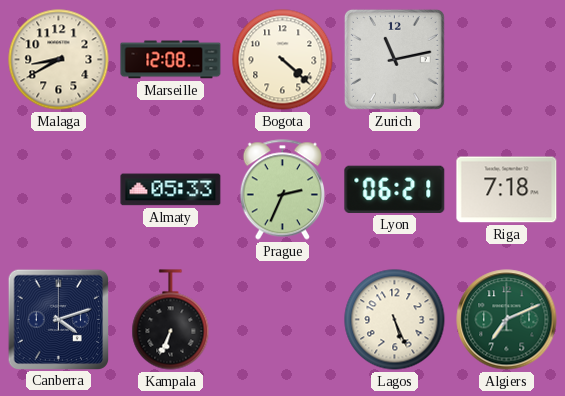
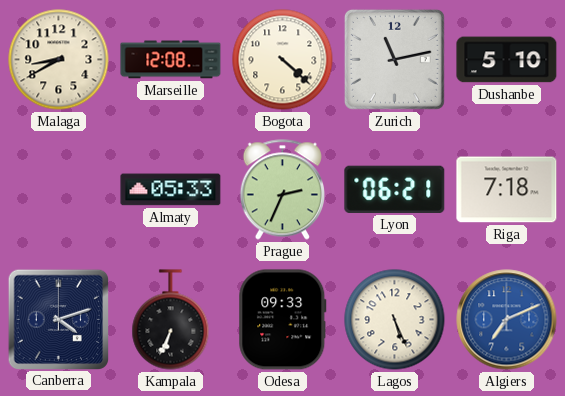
Dushanbe: none -> 5:10 (507, 60)
Odesa: none -> 09:33 (283, 320)
Algiers dial: green -> blue (507, 320)
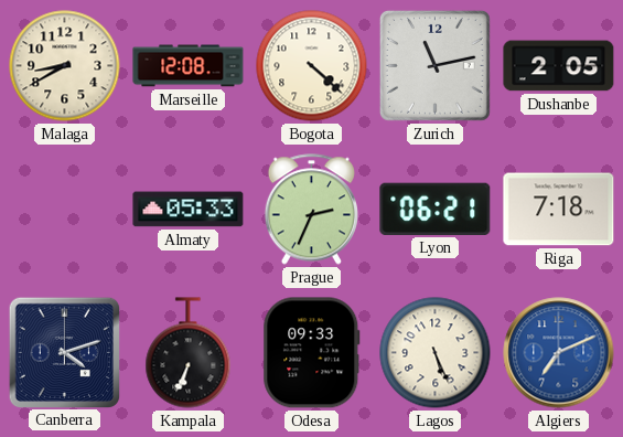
Dushanbe: 5:10 -> 2:05 (559, 66)
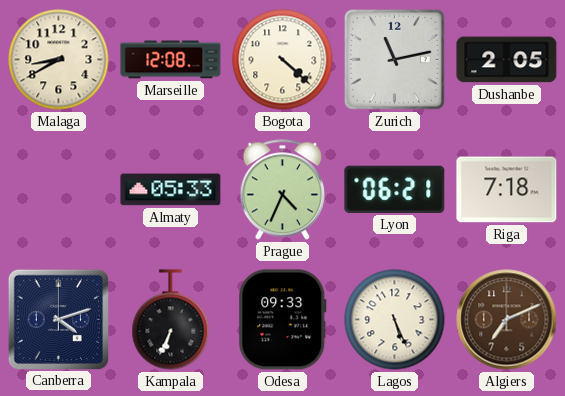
Prague: 2:34 -> 4:34 (282, 190)
Algiers dial: blue -> brown (507, 320)
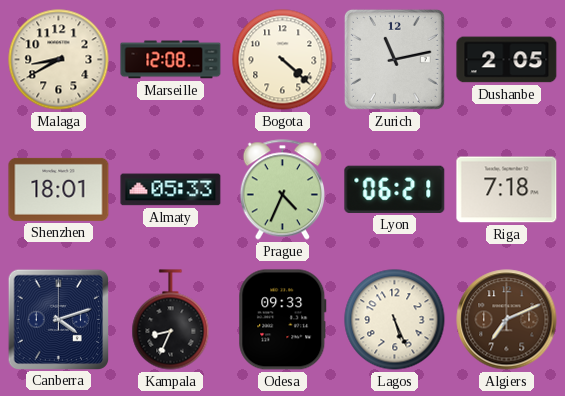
Shenzhen: none -> 18:01 (59, 189)
Kampala: 6:34 -> 8:34 (171, 320)
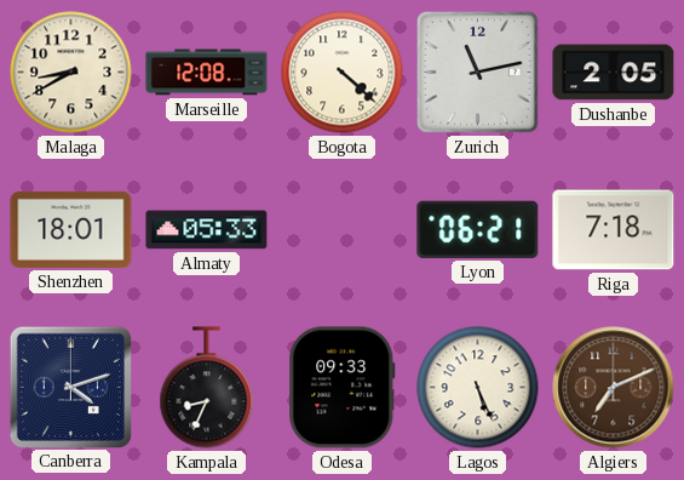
Prague: 4:34 -> none (282, 190)
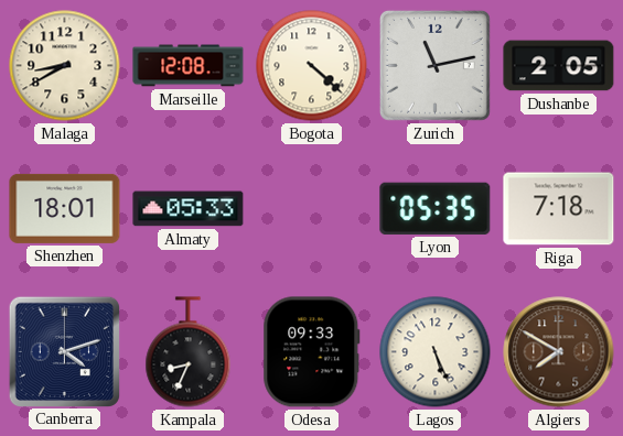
Lyon: 06:21 -> 05:35 (436, 208)
Algiers: 7:11 -> 7:50 (559, 352)
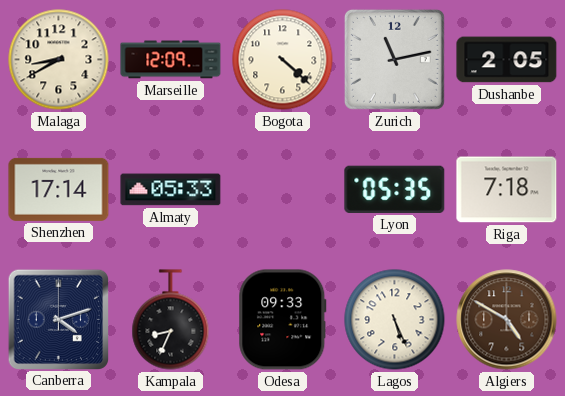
Marseille: 12:08 -> 12:09 (171, 60)
Shenzhen: 18:01 -> 17:14 (59, 189)
Algiers: 7:50 -> 4:50 (507, 320)
